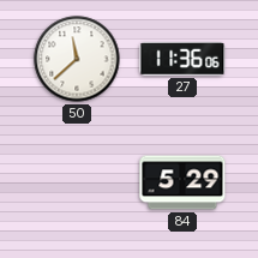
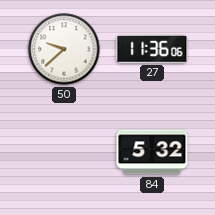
50: 11:38 -> 9:38 (64, 49)
84: 5:29 -> 5:32 (152, 152)
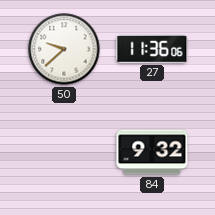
84: 5:32 -> 9:32 (152, 152)
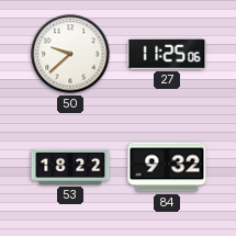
27: 11:36 -> 11:25 (167, 54)
53: none -> 18:22 (70, 167)
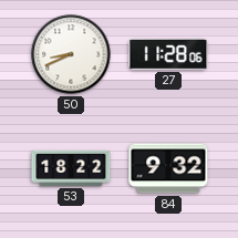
50: 9:38 -> 8:41 (71, 54)
27: 11:25 -> 11:28 (168, 54)
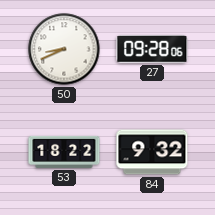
27: 11:28 -> 09:28 (152, 49)
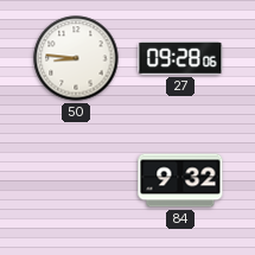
50: 8:41 -> 8:46 (76, 58)
53: 18:22 -> none (64, 152)
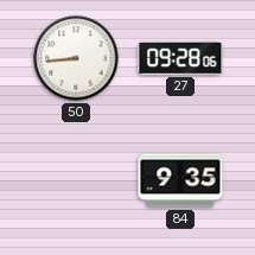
50: 8:46 -> 8:44 (76, 58)
84: 9:32 -> 9:35 (180, 180)
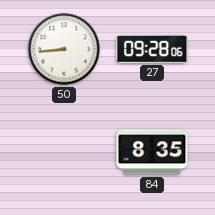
84: 9:35 -> 8:35 (152, 152)
